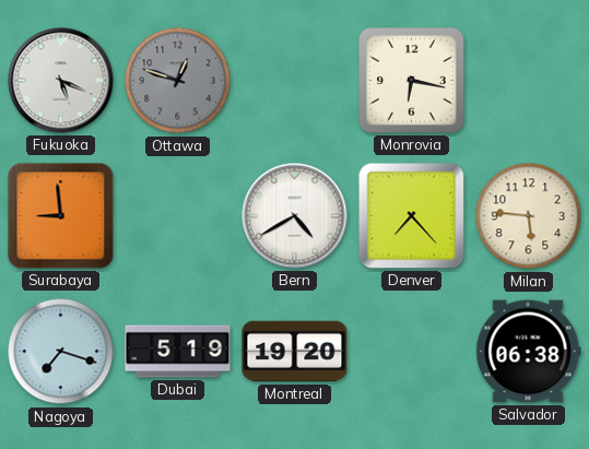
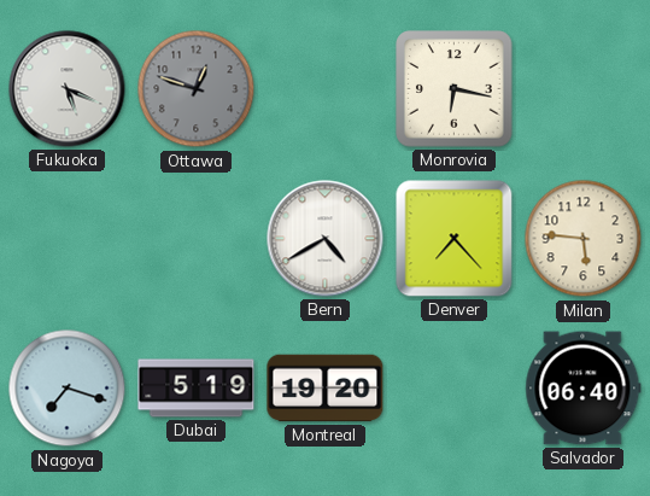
Surabaya: 8:59 -> none (61, 216)
Salvador: 06:38 -> 06:40 (584, 389)
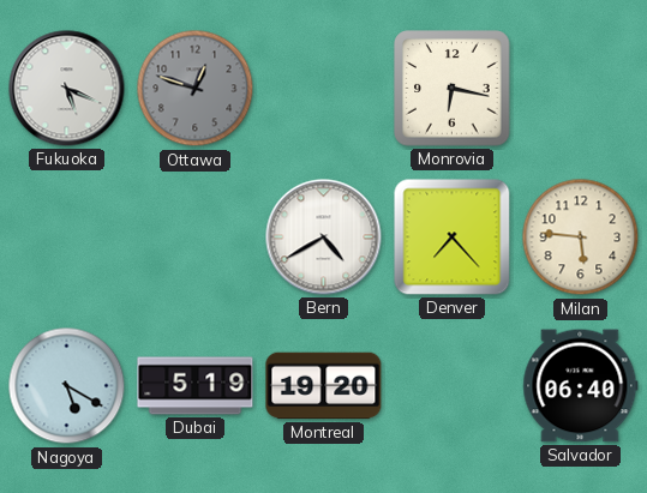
Nagoya: 7:18 -> 5:20 (67, 386)
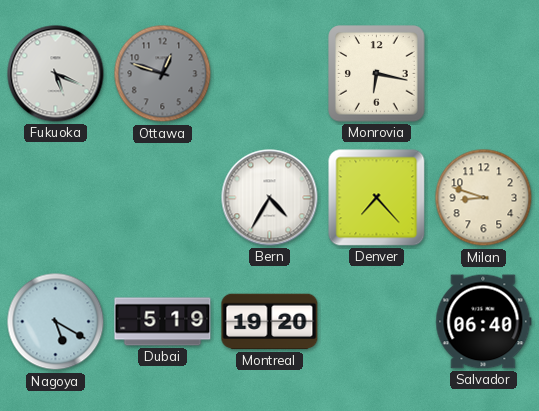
Bern: 4:40 -> 4:35 (270, 198)
Milan: 5:46 -> 8:48 (484, 198)
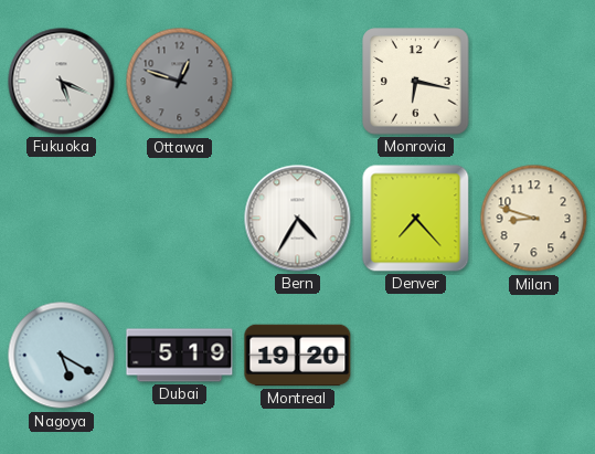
Salvador: 06:40 -> none (484, 322)
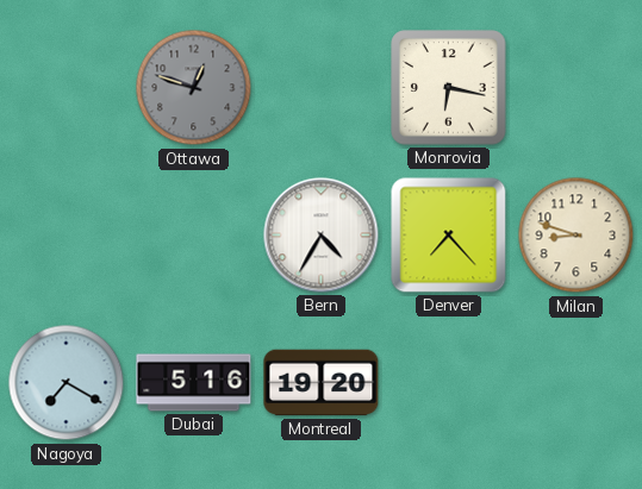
Fukuoka: 5:19 -> none (62, 82)
Nagoya: 5:20 -> 7:20 (67, 383)
Dubai: 5:19 -> 5:16 (194, 383)
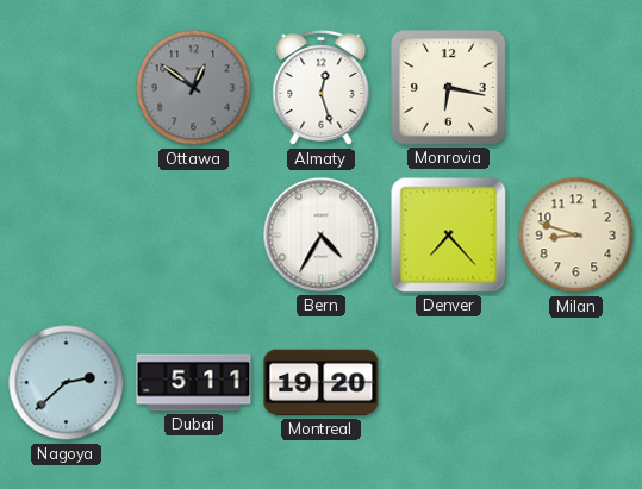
Ottawa: 12:48 -> 12:51 (194, 88)
Almaty: none -> 12:27 (322, 88)
Nagoya: 7:20 -> 2:38 (67, 383)
Dubai: 5:16 -> 5:11 (194, 383)
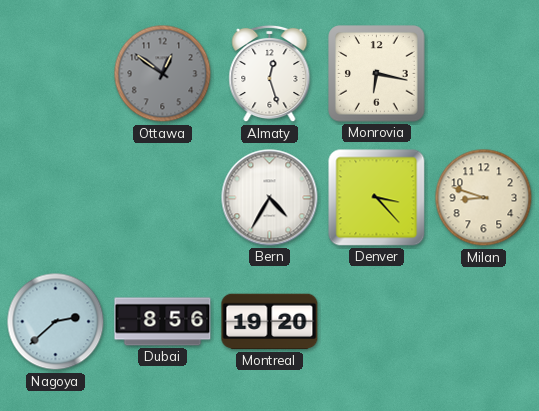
Denver: 7:23 -> 3:23 (377, 198)
Dubai: 5:11 -> 8:56 (163, 322)
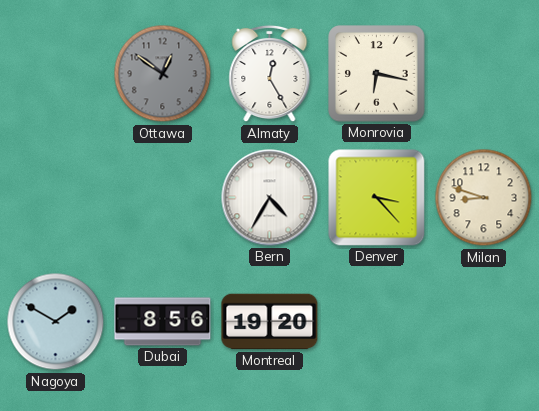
Almaty: 12:27 -> 12:25 (270, 74)
Nagoya: 2:38 -> 1:50 (56, 322)
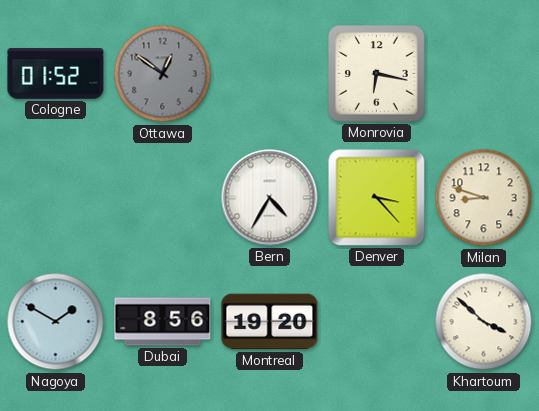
Cologne: none -> 01:52 (56, 74)
Almaty: 12:25 -> none (270, 74)
Khartoum: none -> 3:52 (484, 322)
